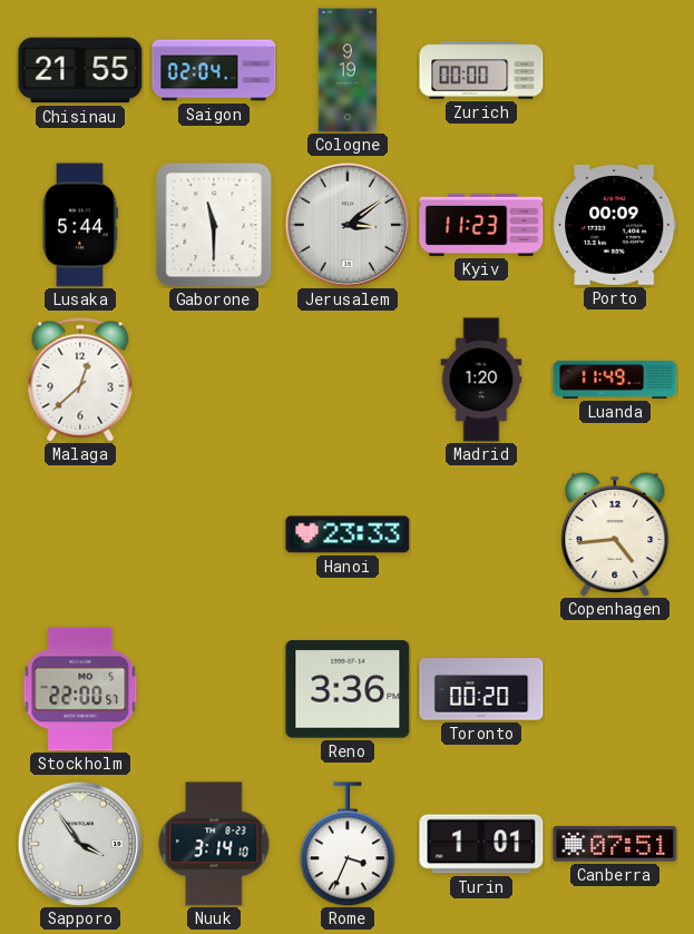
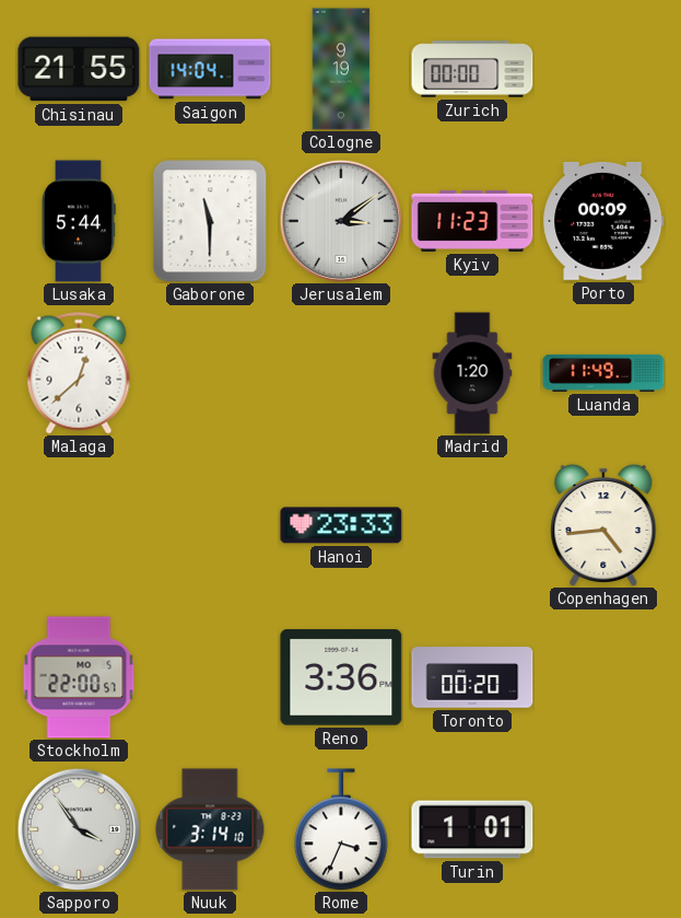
Saigon: 02:04 -> 14:04 (210, 69)
Canberra: 07:51 -> none (615, 844)
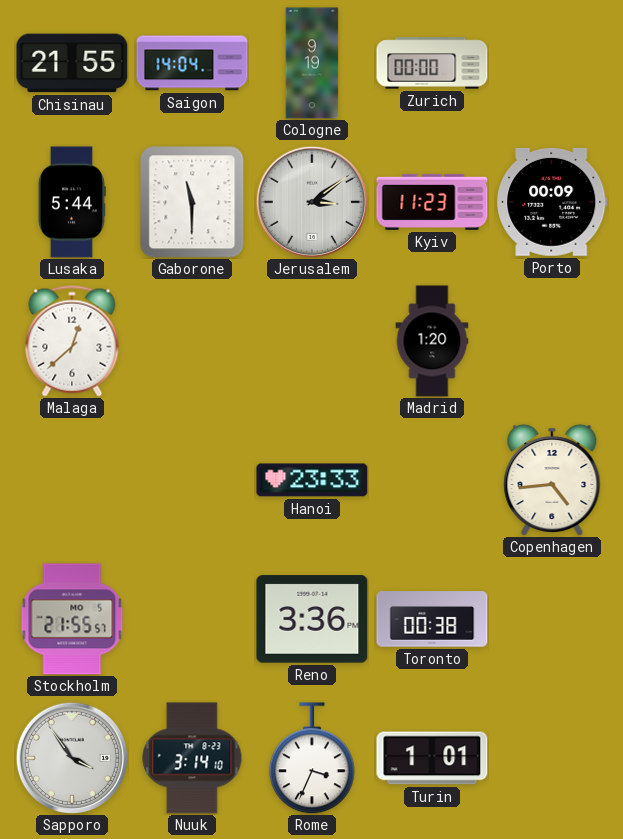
Luanda: 11:49 -> none (603, 373)
Stockholm: 22:00 -> 21:55 (72, 619)
Toronto: 00:20 -> 00:38 (432, 619)
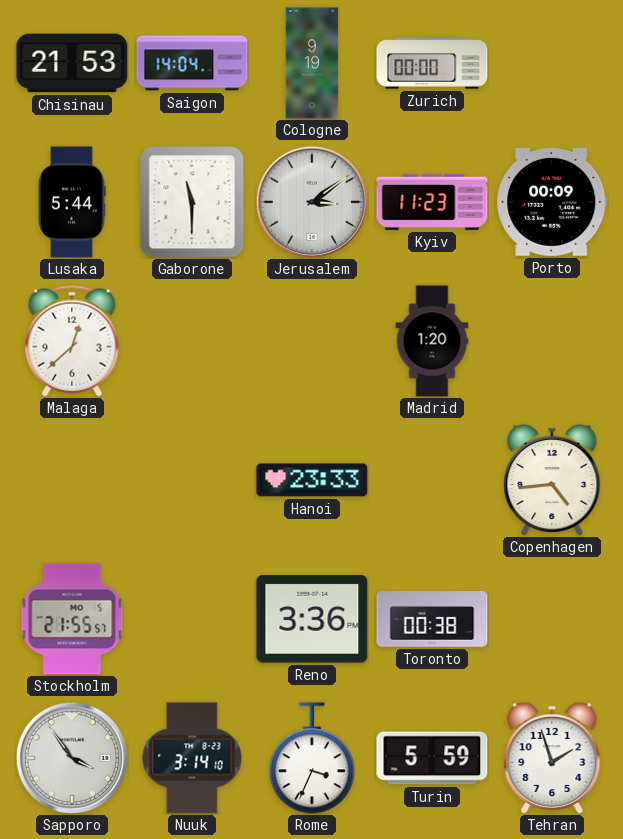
Chisinau: 21:55 -> 21:53 (72, 63)
Turin: 1:01 -> 5:59 (432, 758)
Tehran: none -> 1:57 (552, 758)
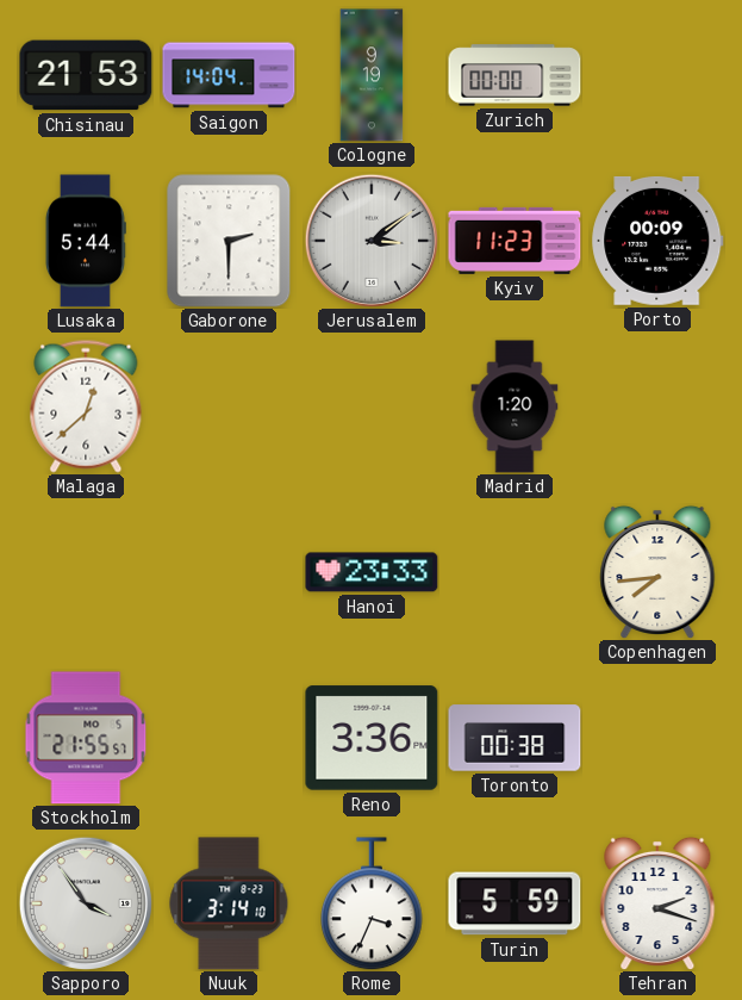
Gaborone: 11:30 -> 2:30 (229, 241)
Copenhagen: 4:44 -> 7:44 (657, 572)
Tehran: 1:57 -> 2:18 (657, 903)
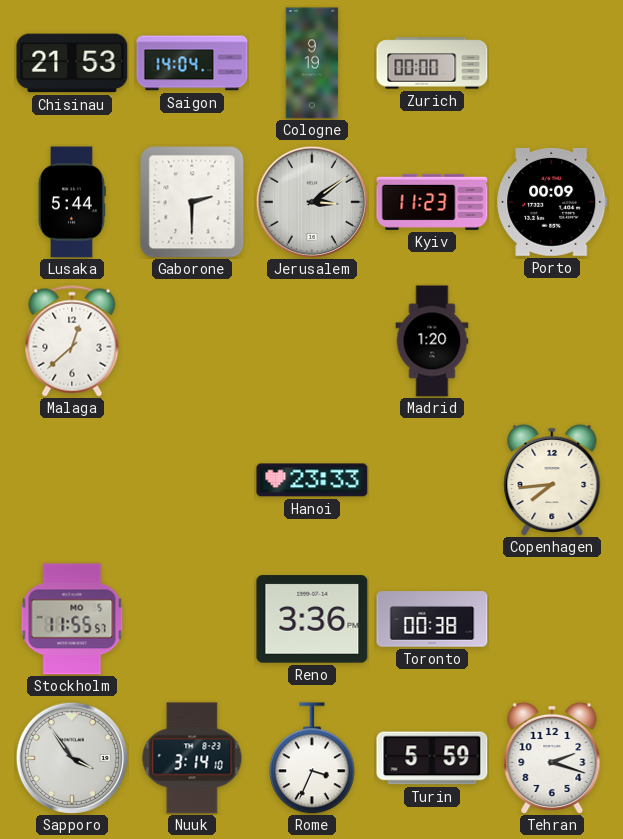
Stockholm: 21:55 -> 11:55 (72, 619)
